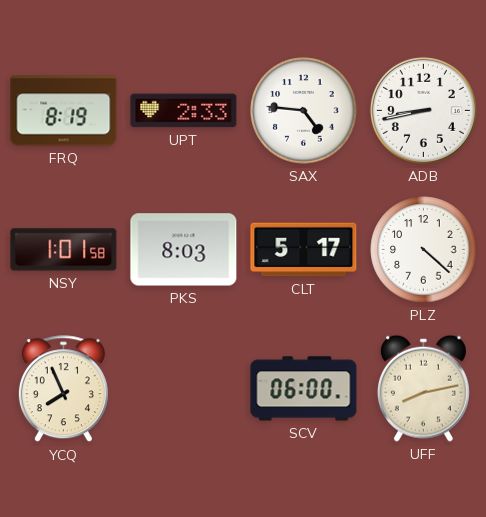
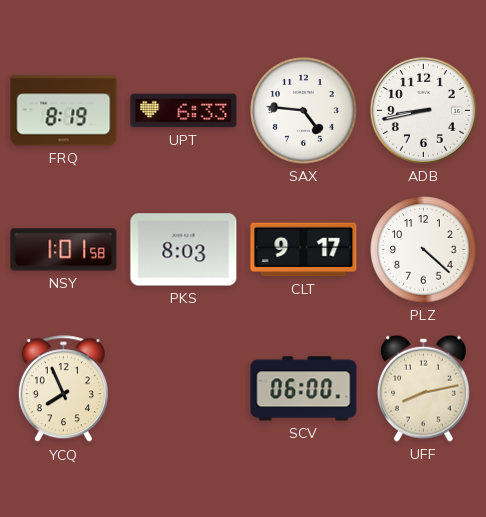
UPT: 2:33 -> 6:33 (184, 111)
CLT: 5:17 -> 9:17 (304, 250)
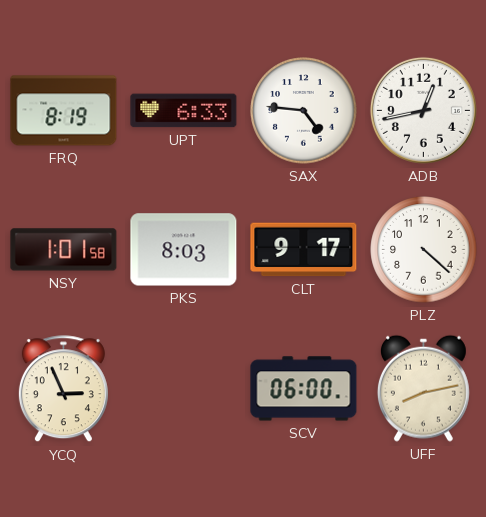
ADB: 8:43 -> 12:43 (423, 110)
YCQ: 7:56 -> 2:56 (63, 389)
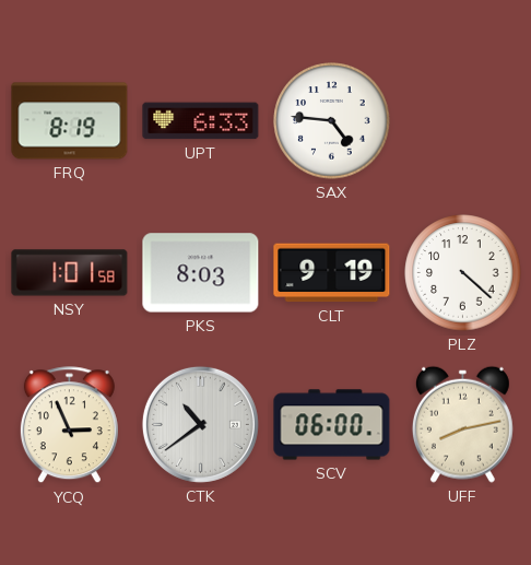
ADB: 12:43 -> none (423, 110)
CLT: 9:17 -> 9:19 (332, 273)
CTK: none -> 10:39 (200, 424)
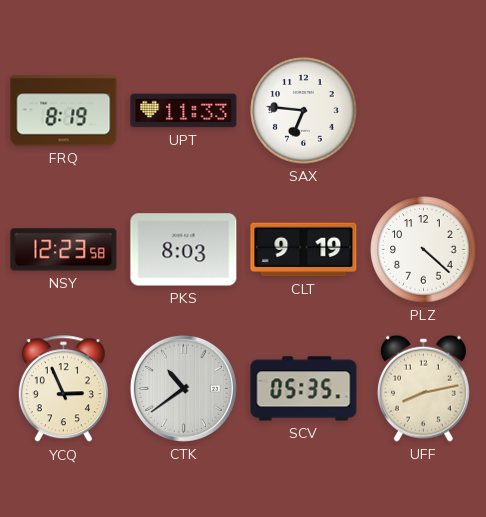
UPT: 6:33 -> 11:33 (184, 111)
SAX: 4:46 -> 6:46 (304, 111)
NSY: 1:01 -> 12:23 (64, 250)
SCV: 06:00 -> 05:35 (304, 389)
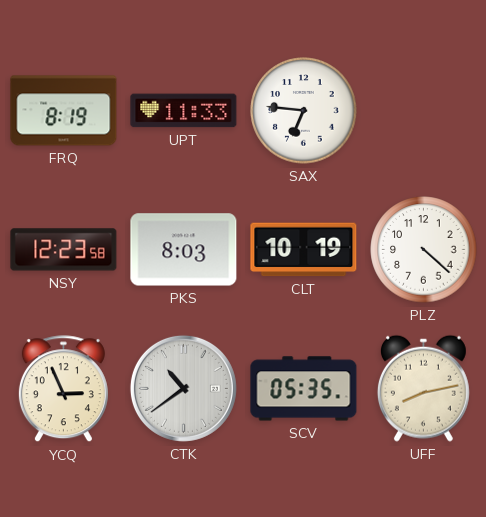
CLT: 9:19 -> 10:19 (304, 250)
